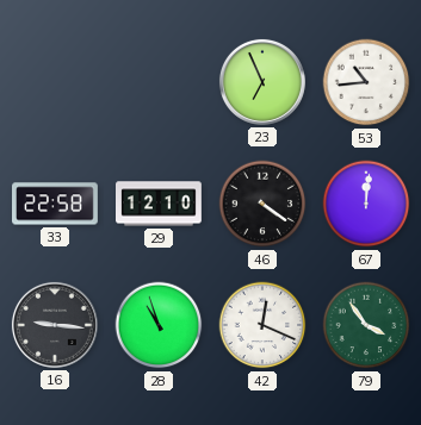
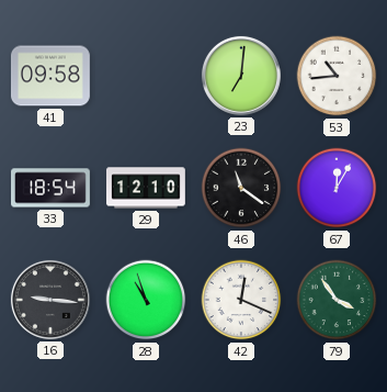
41: none -> 09:58 (50, 76)
23: 6:56 -> 7:01 (241, 76)
33: 22:58 -> 18:54 (52, 188)
46: 4:21 -> 11:21 (241, 188)
67: 12:01 -> 12:05 (337, 188)
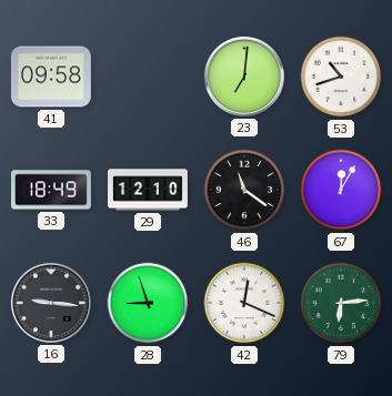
53: 10:44 -> 10:42 (341, 77)
33: 18:54 -> 18:49 (52, 190)
28: 10:57 -> 8:57 (148, 303)
79: 3:54 -> 6:14 (341, 303)
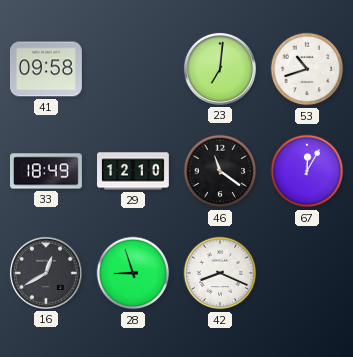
16: 9:16 -> 12:40 (46, 273)
42: 12:19 -> 8:19 (220, 273)
79: 6:14 -> none (341, 303)
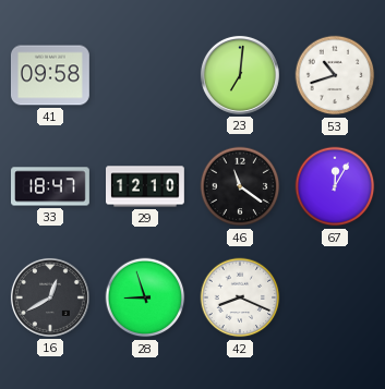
33: 18:49 -> 18:47 (51, 186)
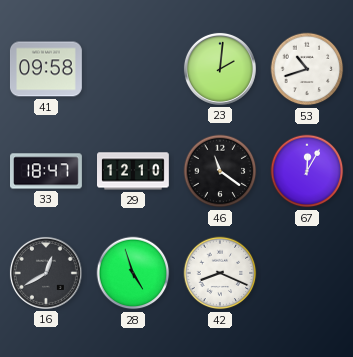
23: 7:01 -> 2:01 (220, 69)
28: 8:57 -> 4:57 (133, 273)
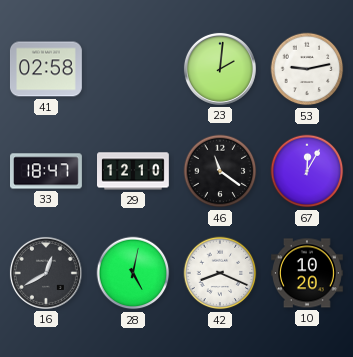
41: 09:58 -> 02:58 (46, 69)
53: 10:42 -> 9:13 (307, 69)
28: 4:57 -> 5:02 (133, 273)
10: none -> 10:20 (307, 273)
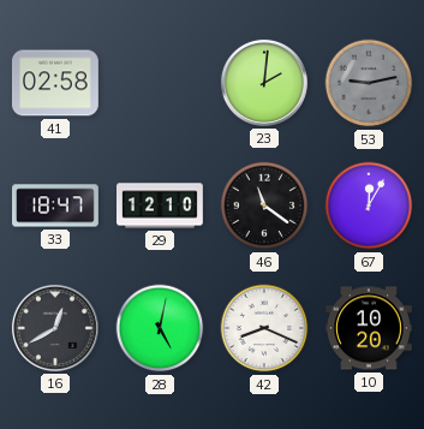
53 dial: white -> grey (369, 83)
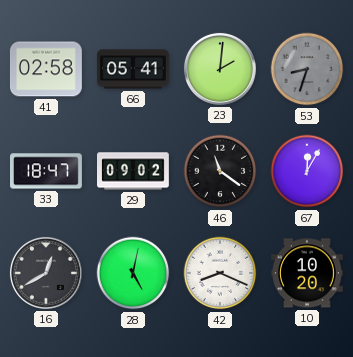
66: none -> 05:41 (133, 69)
53: 9:13 -> 8:33 (307, 69)
29: 12:10 -> 09:02 (134, 171)
